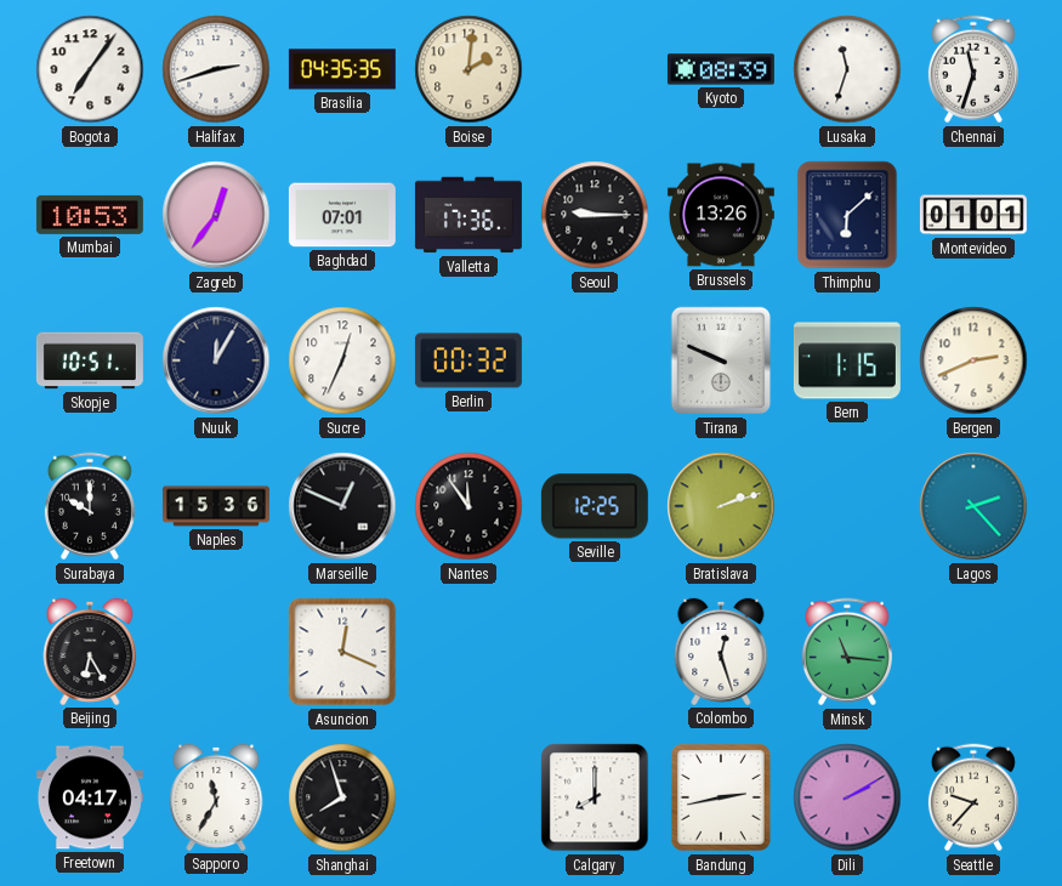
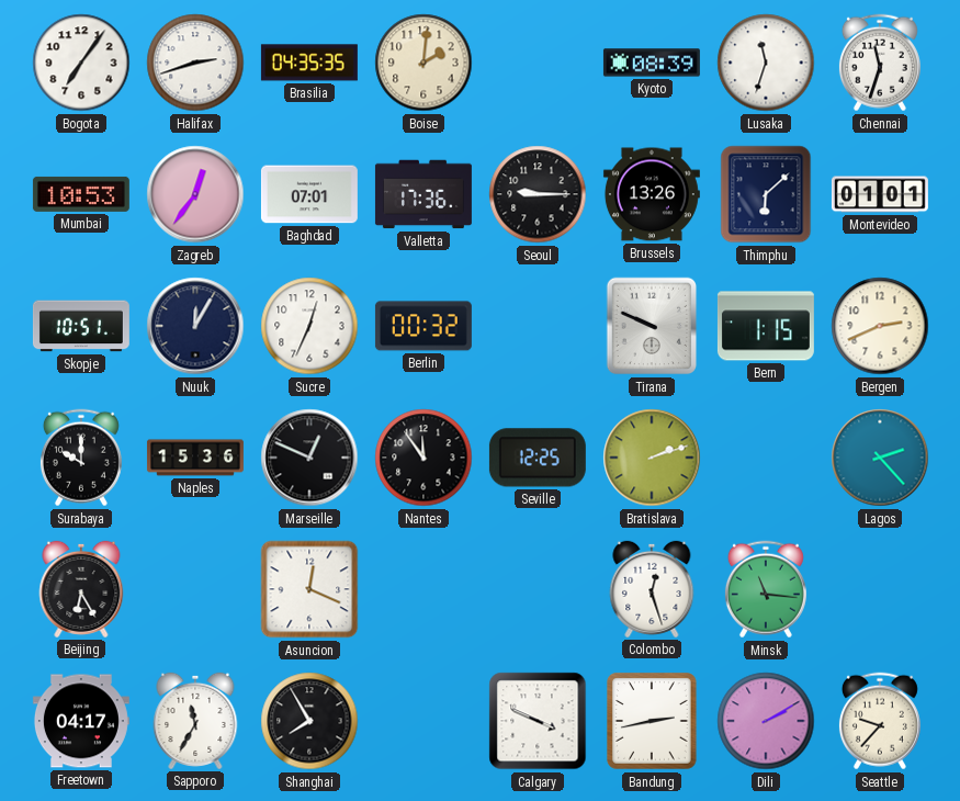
Shanghai: 7:57 -> 7:55 (309, 721)
Calgary: 8:00 -> 3:49 (538, 721)
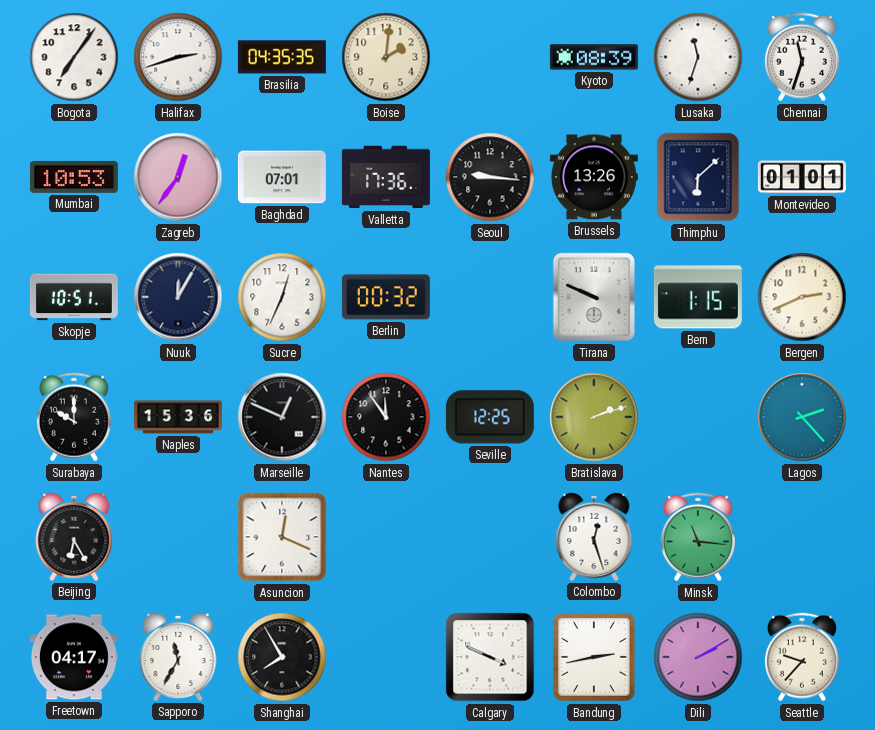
Seoul: 9:15 -> 9:16 (490, 177)
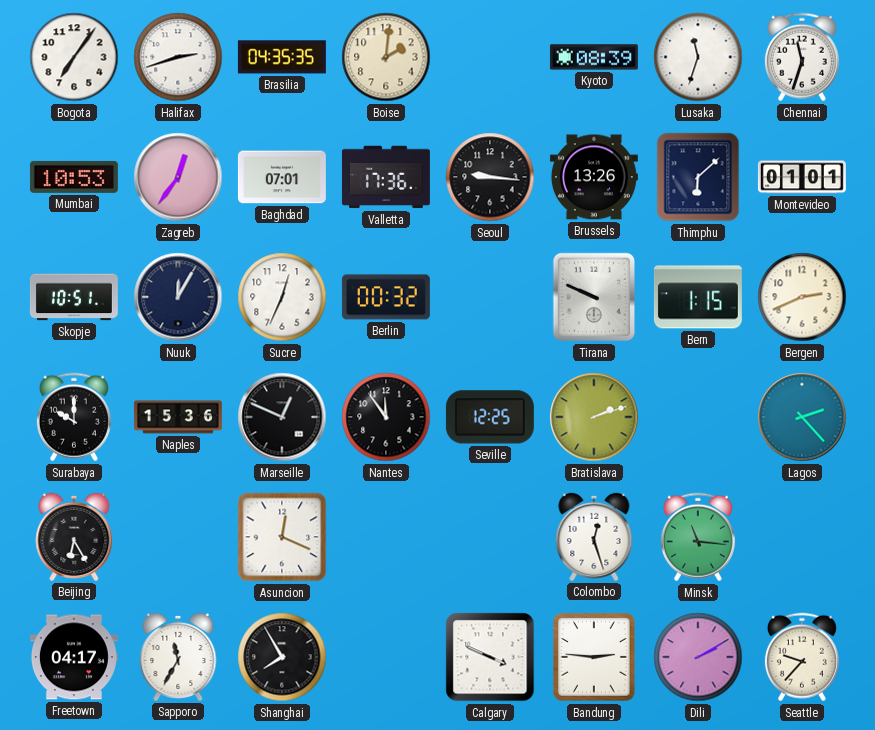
Bandung: 2:43 -> 2:46 (595, 657)
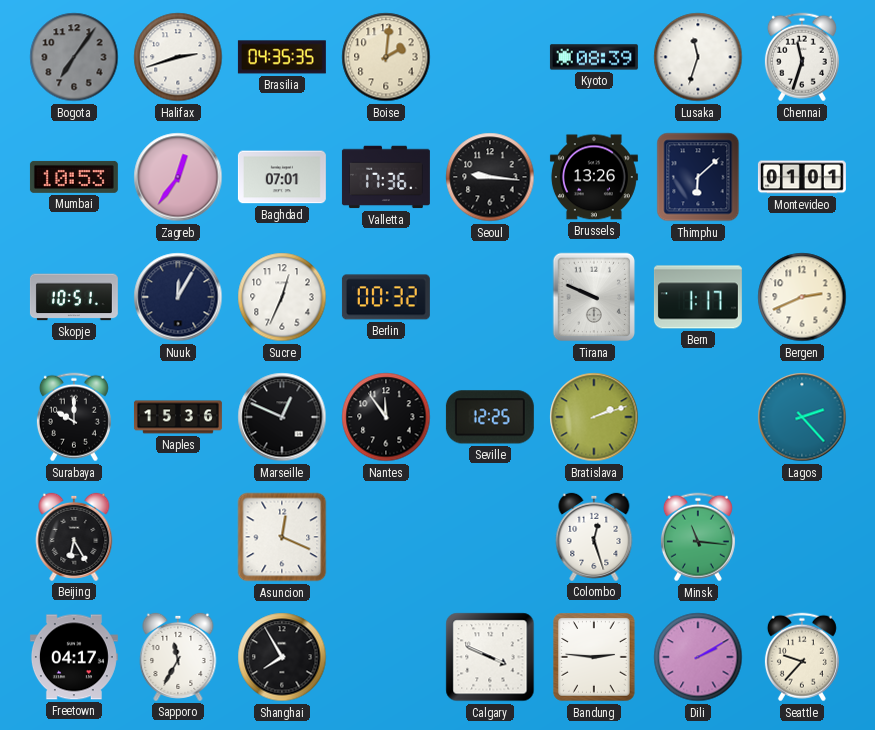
Bogota dial: white -> grey (74, 57)
Bern: 1:15 -> 1:17 (698, 297)
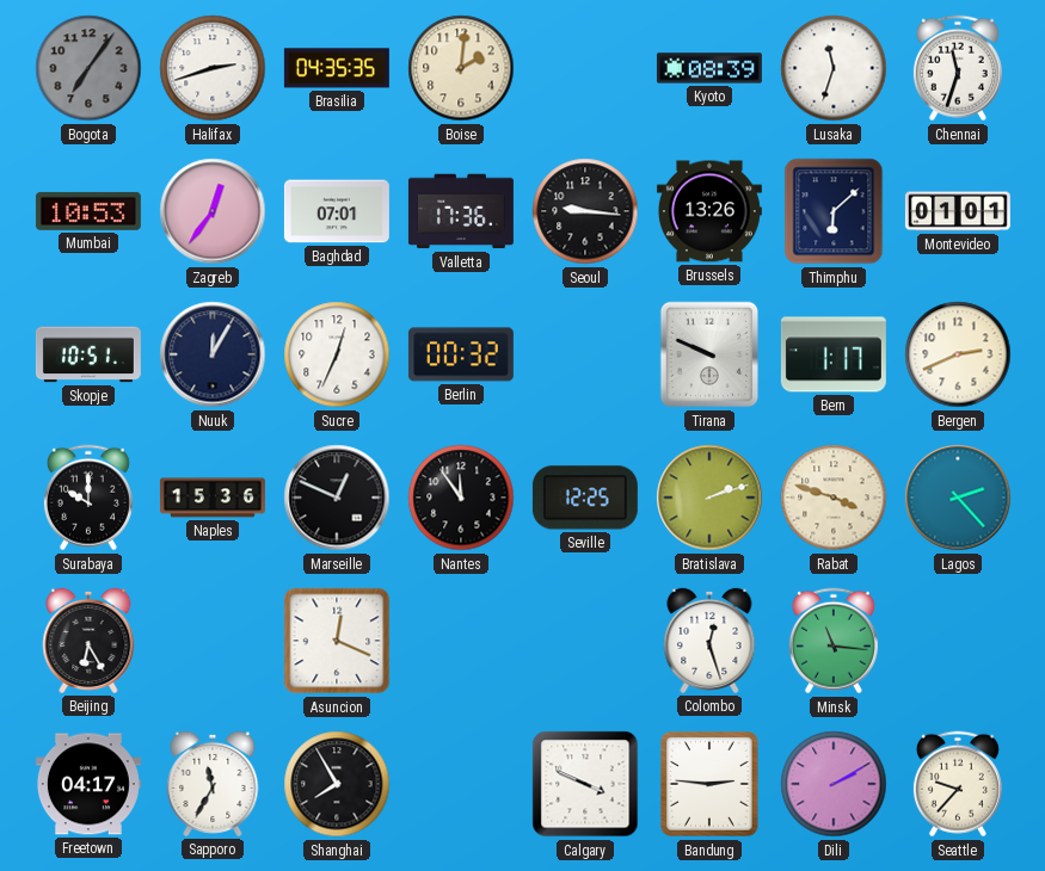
Rabat: none -> 3:48 (834, 498)
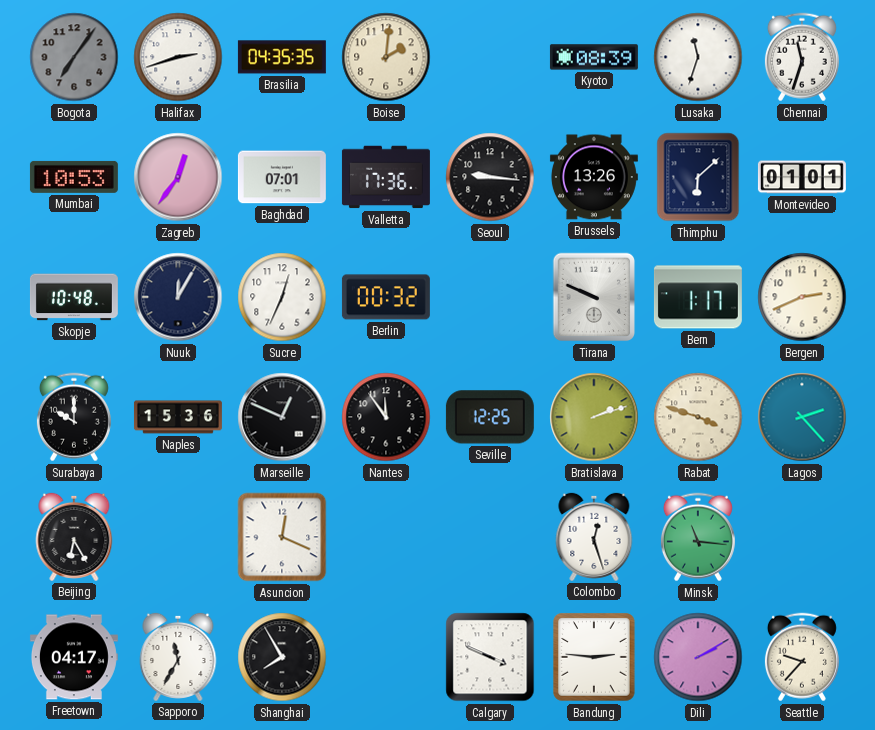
Skopje: 10:51 -> 10:48 (74, 297)
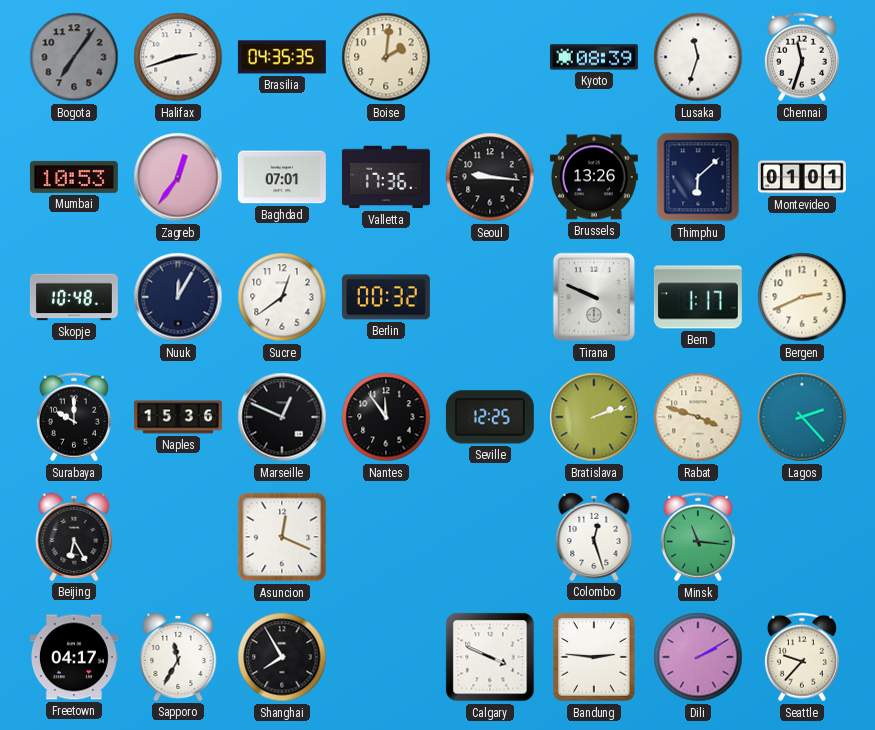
Sucre: 12:34 -> 12:39 (282, 297)
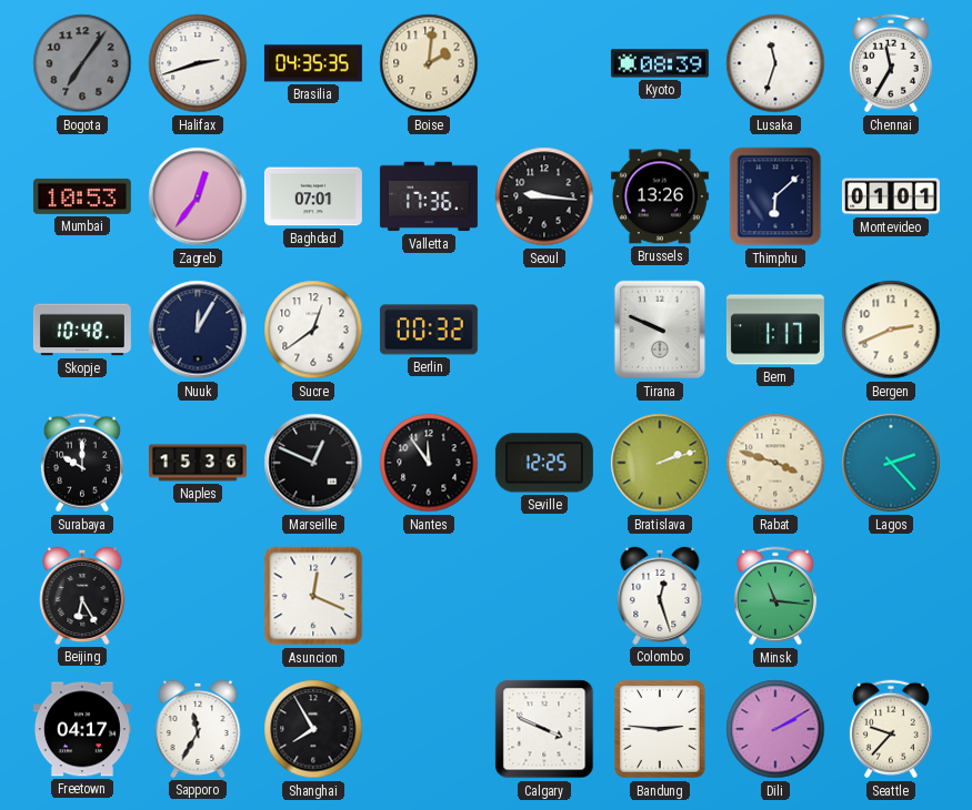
Chennai: 11:33 -> 11:35 (891, 63)
